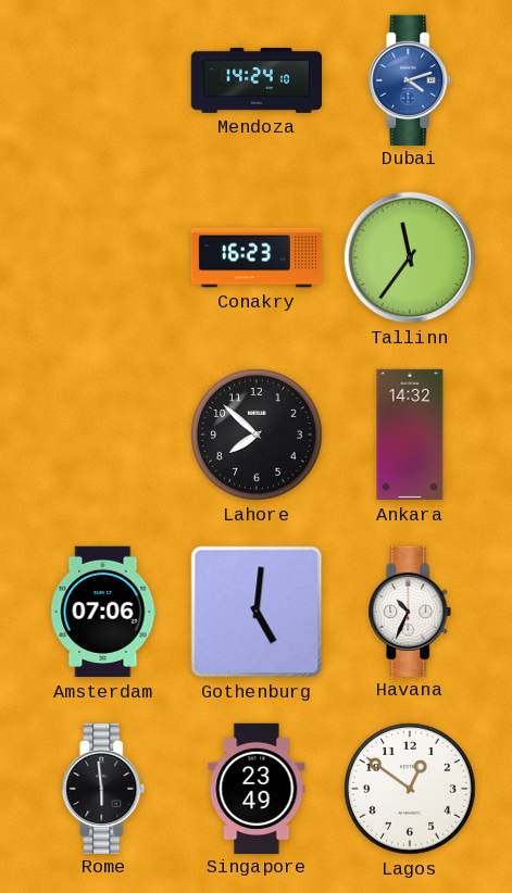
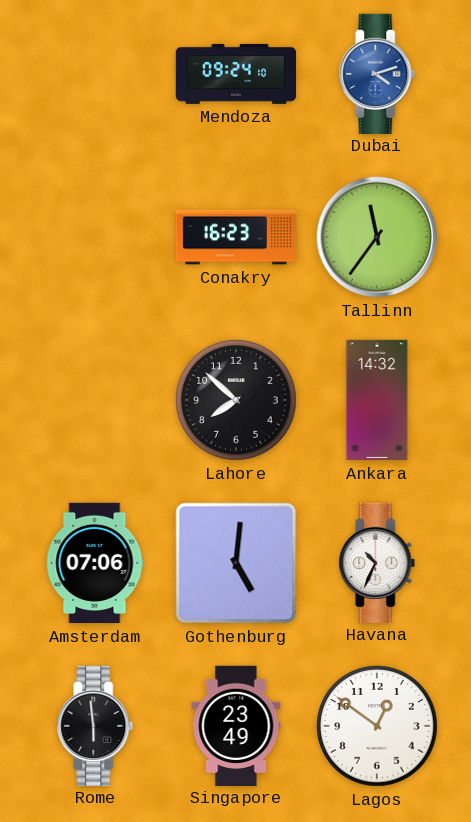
Mendoza: 14:24 -> 09:24 (236, 74)
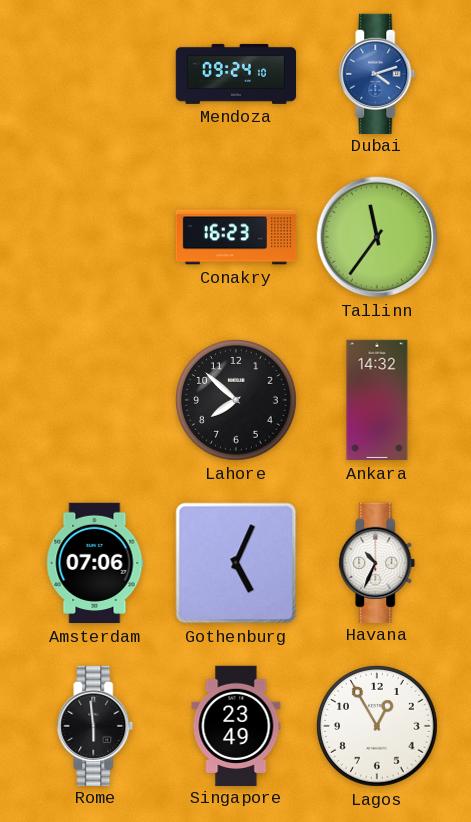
Gothenburg: 5:01 -> 5:04 (236, 563)
Lagos: 12:51 -> 12:55 (378, 727)
